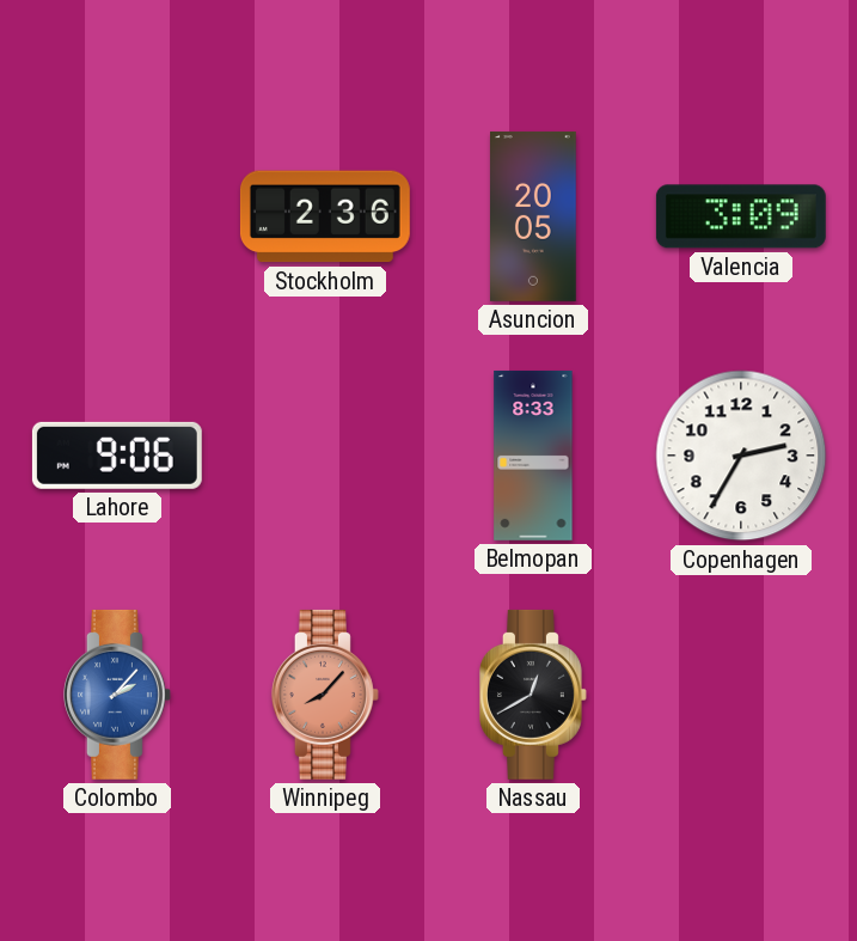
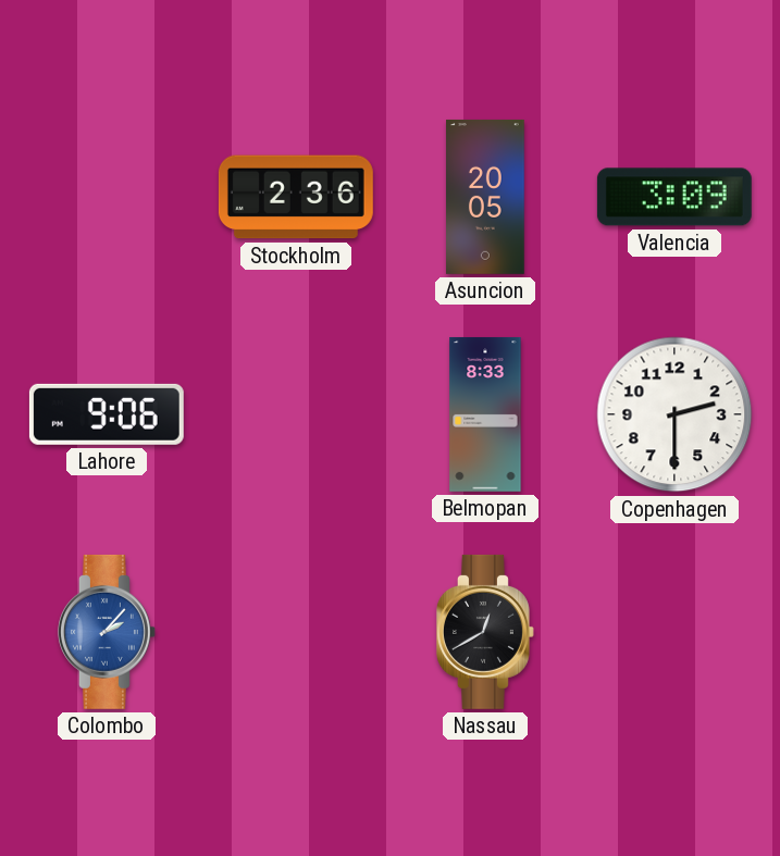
Copenhagen: 2:35 -> 2:30 (674, 414)
Winnipeg: 8:07 -> none (325, 695)
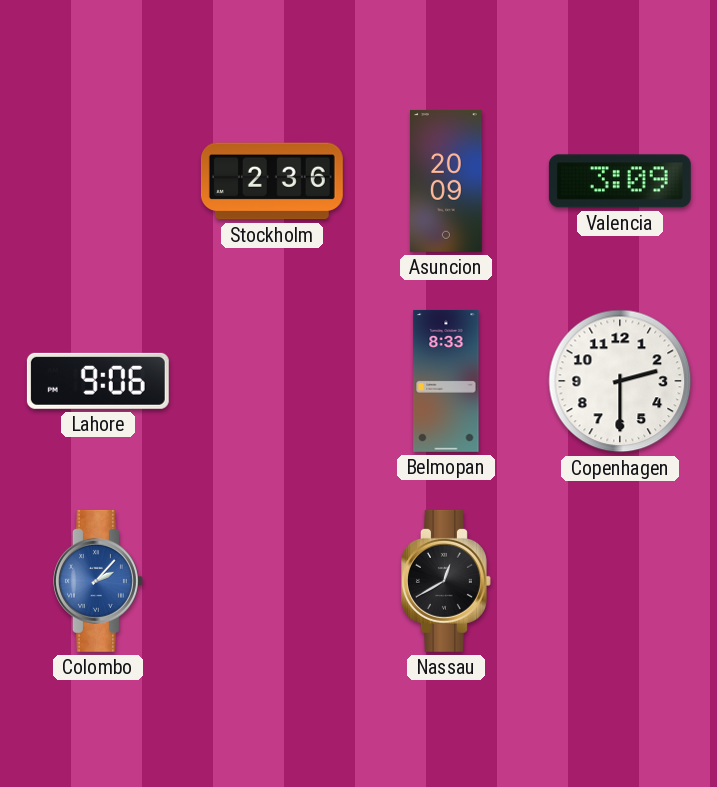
Asuncion: 20:05 -> 20:09 (447, 181)
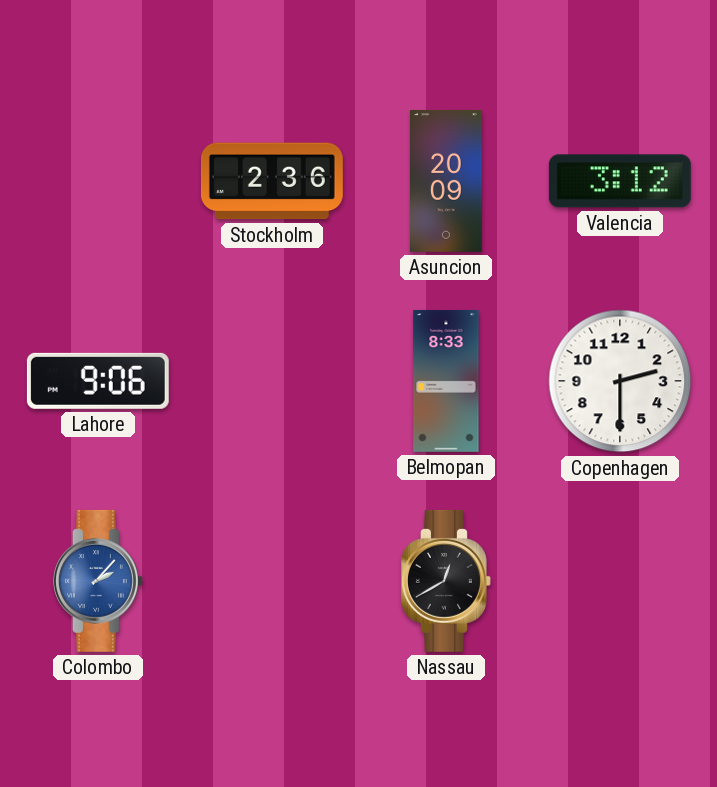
Valencia: 3:09 -> 3:12 (620, 181)
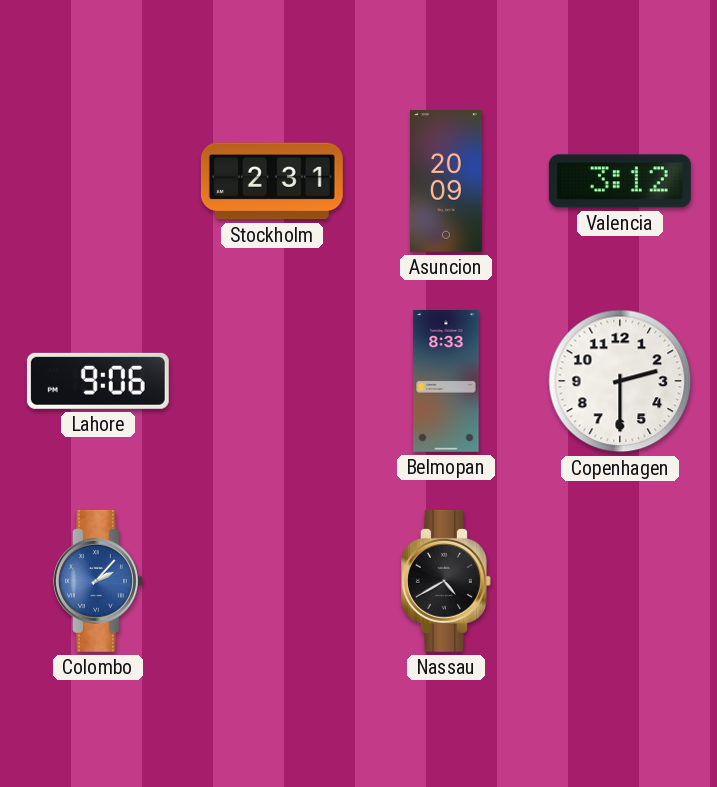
Stockholm: 2:36 -> 2:31 (272, 181)
Nassau: 12:40 -> 4:40 (446, 581)
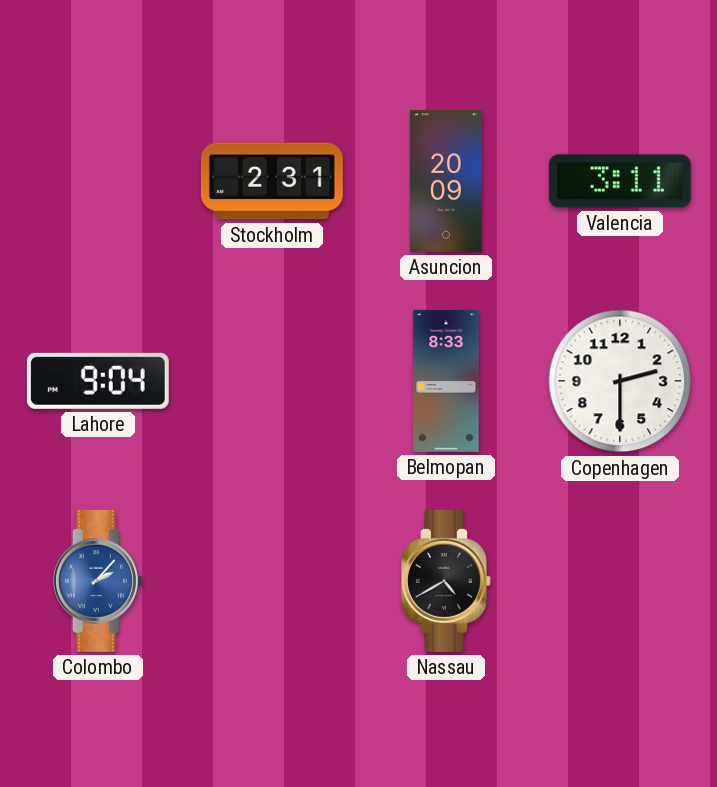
Valencia: 3:12 -> 3:11 (620, 181)
Lahore: 9:06 -> 9:04 (98, 381)
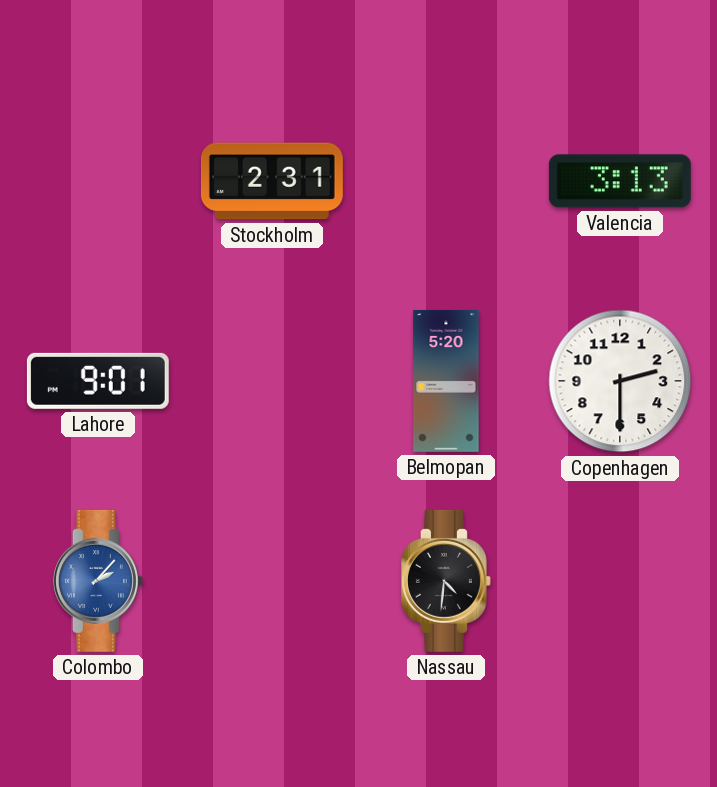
Asuncion: 20:09 -> none (447, 181)
Valencia: 3:11 -> 3:13 (620, 181)
Lahore: 9:04 -> 9:01 (98, 381)
Belmopan: 8:33 -> 5:20 (446, 381)
Nassau: 4:40 -> 4:31 (446, 581)
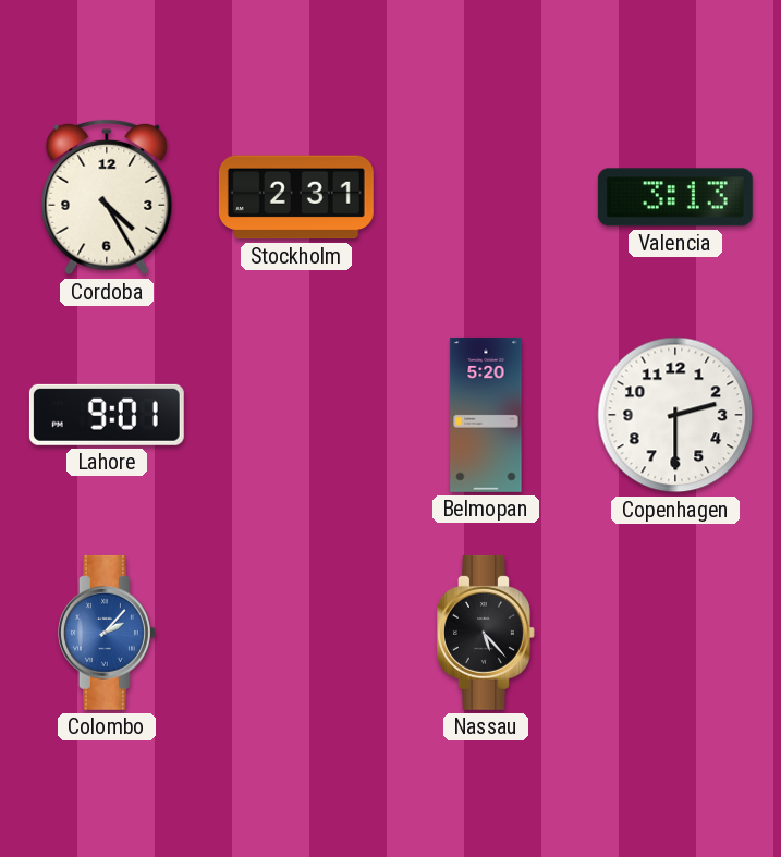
Cordoba: none -> 4:25 (107, 197)
Nassau: 4:31 -> 5:23 (486, 633)
